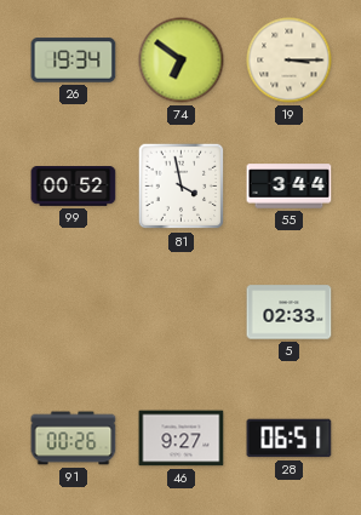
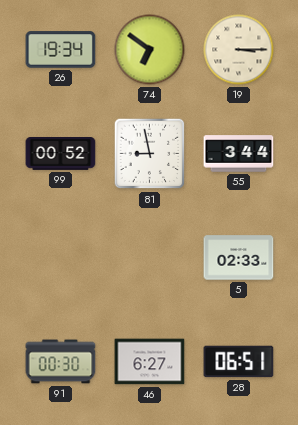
81: 3:58 -> 8:58 (150, 154)
91: 00:26 -> 00:30 (61, 362)
46: 9:27 -> 6:27 (150, 362)
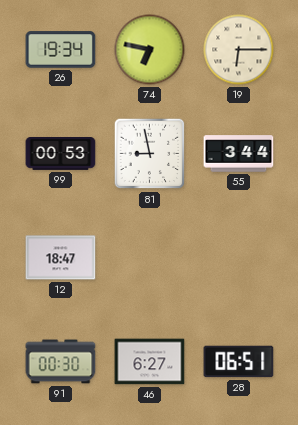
74: 6:51 -> 6:47 (150, 50)
19: 3:15 -> 6:15 (239, 50)
99: 00:52 -> 00:53 (61, 154)
12: none -> 18:47 (61, 258)
5: 02:33 -> none (239, 258)
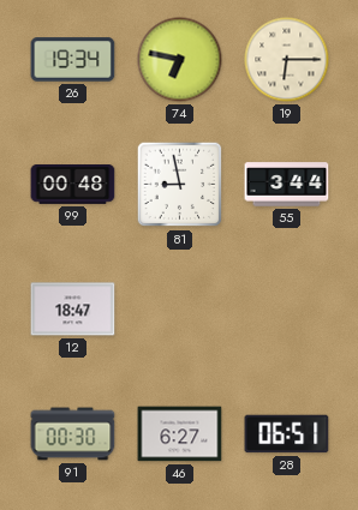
99: 00:53 -> 00:48 (73, 185)
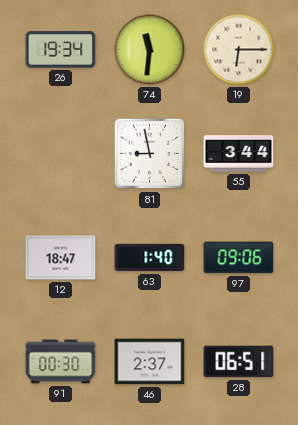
74: 6:47 -> 11:31 (150, 50)
99: 00:48 -> none (73, 185)
63: none -> 1:40 (150, 258)
97: none -> 09:06 (239, 258)
46: 6:27 -> 2:37 (150, 362)
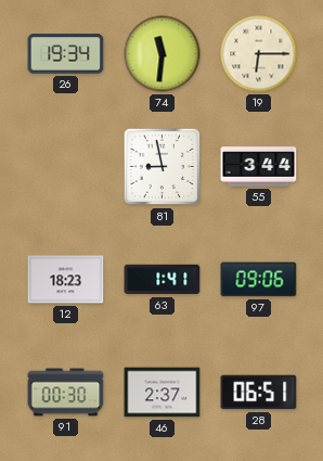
12: 18:47 -> 18:23 (66, 280)
63: 1:40 -> 1:41 (163, 280)
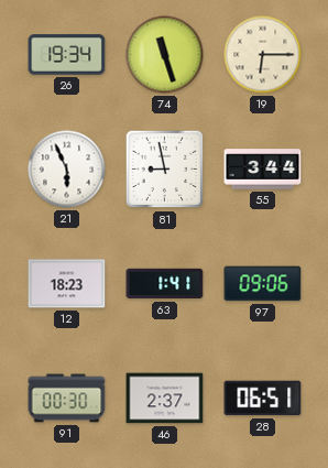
74: 11:31 -> 11:27 (165, 55)
21: none -> 5:56 (67, 170)
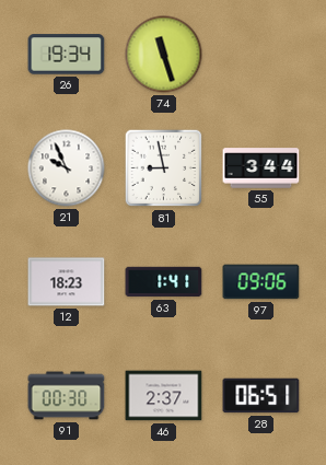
19: 6:15 -> none (263, 55)
21: 5:56 -> 9:56 (67, 168)
